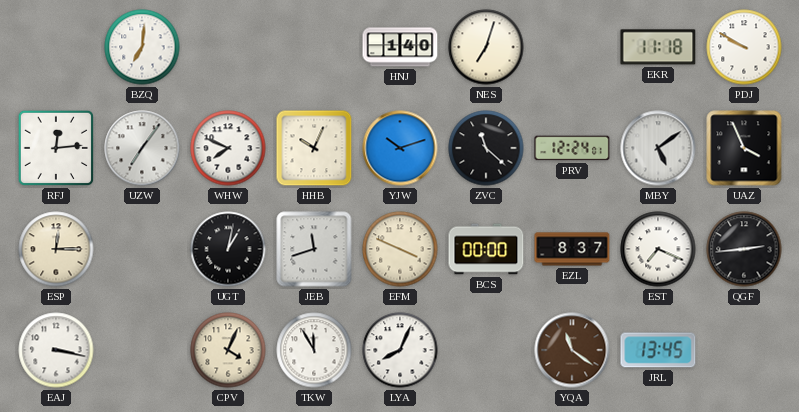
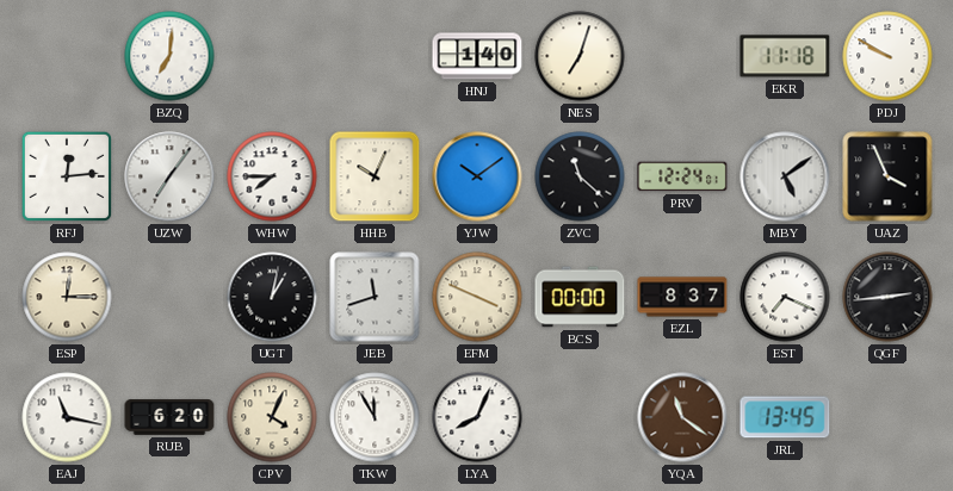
WHW: 7:49 -> 7:45 (272, 176)
YJW: 10:12 -> 10:09 (477, 176)
EAJ: 3:17 -> 11:17 (67, 417)
RUB: none -> 6:20 (169, 417)
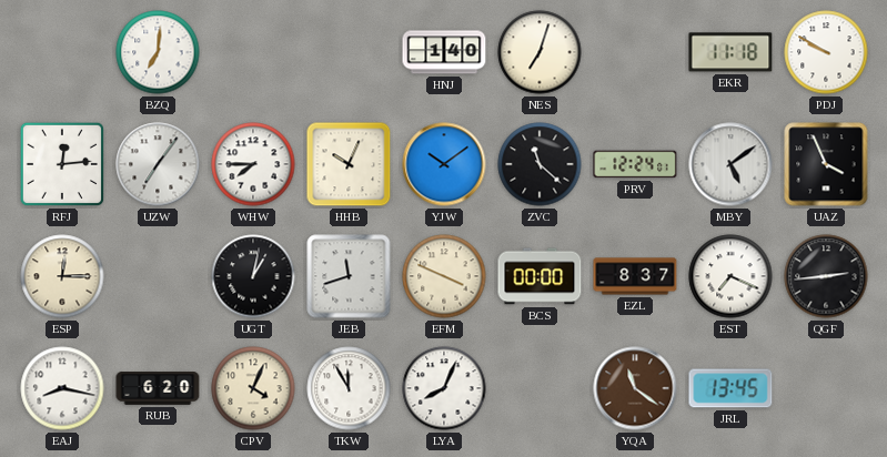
EAJ: 11:17 -> 8:17 (62, 388)
